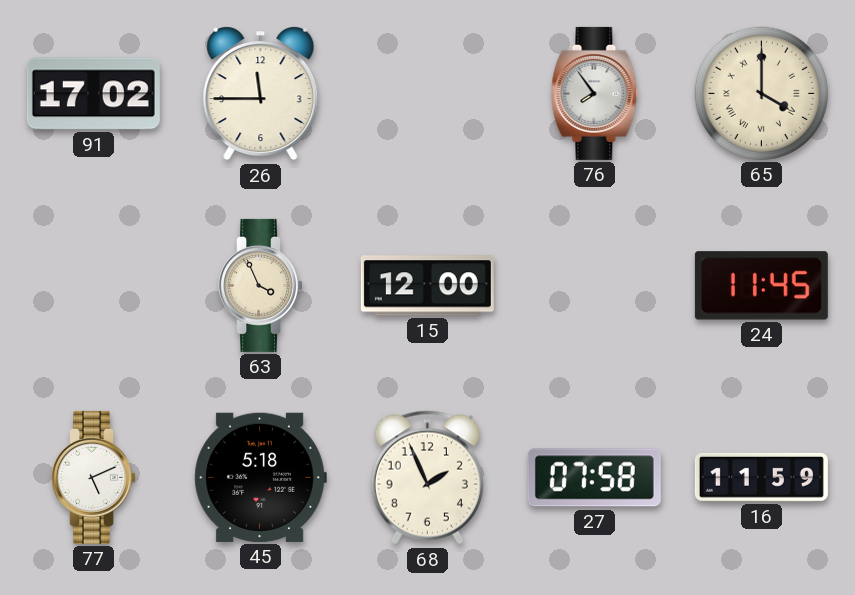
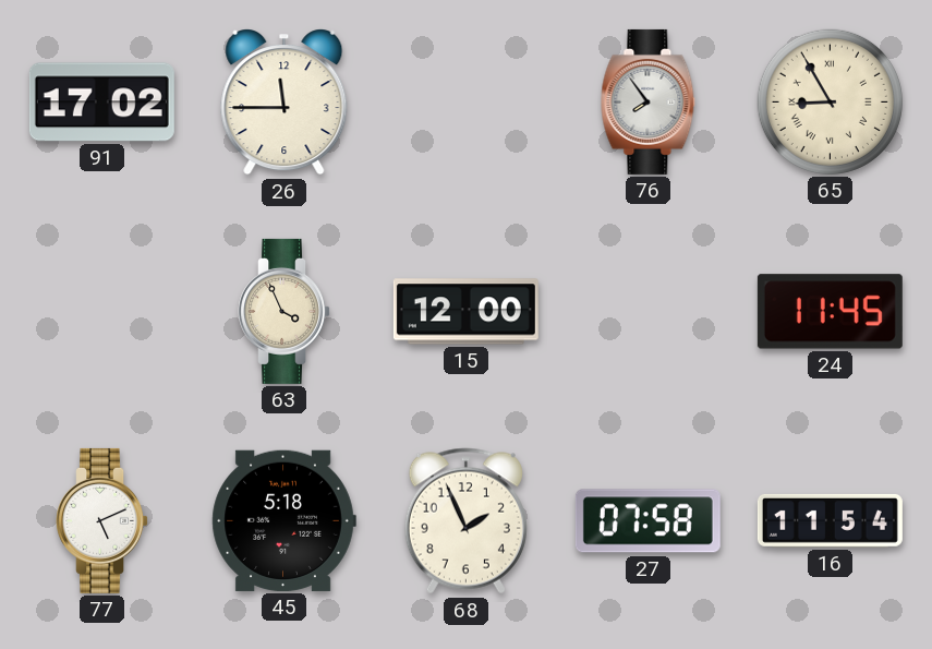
65: 4:00 -> 8:55 (830, 101)
16: 11:59 -> 11:54 (830, 520)
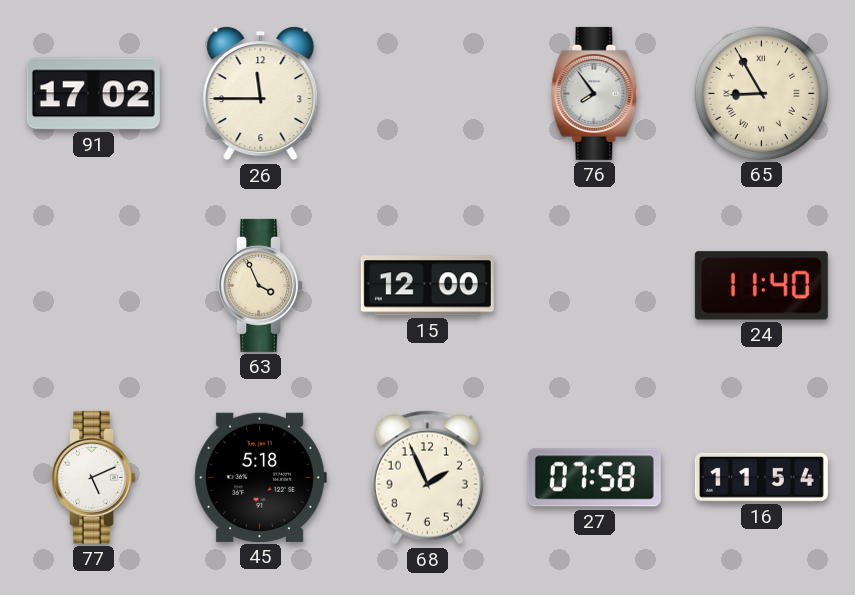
24: 11:45 -> 11:40 (761, 286)
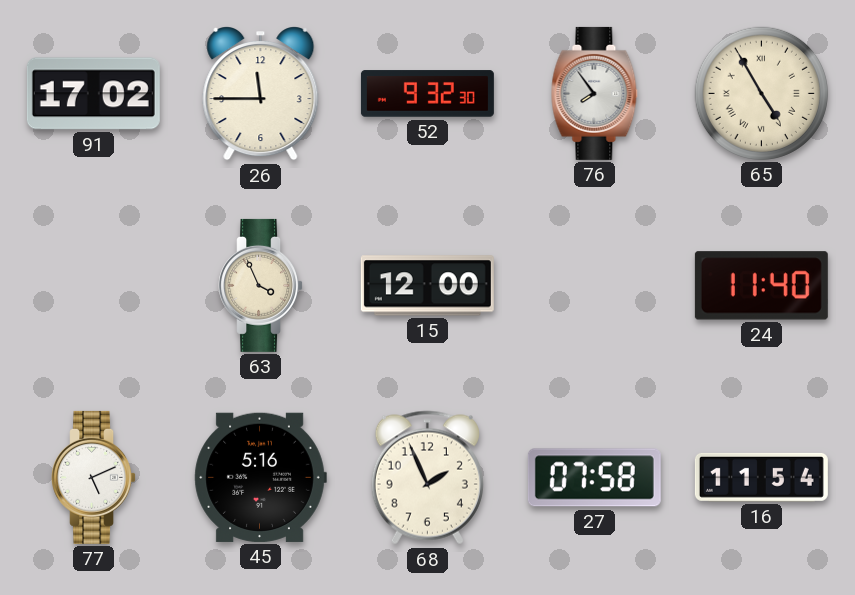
52: none -> 9:32 (427, 94)
65: 8:55 -> 4:55 (761, 93)
45: 5:18 -> 5:16 (260, 477)
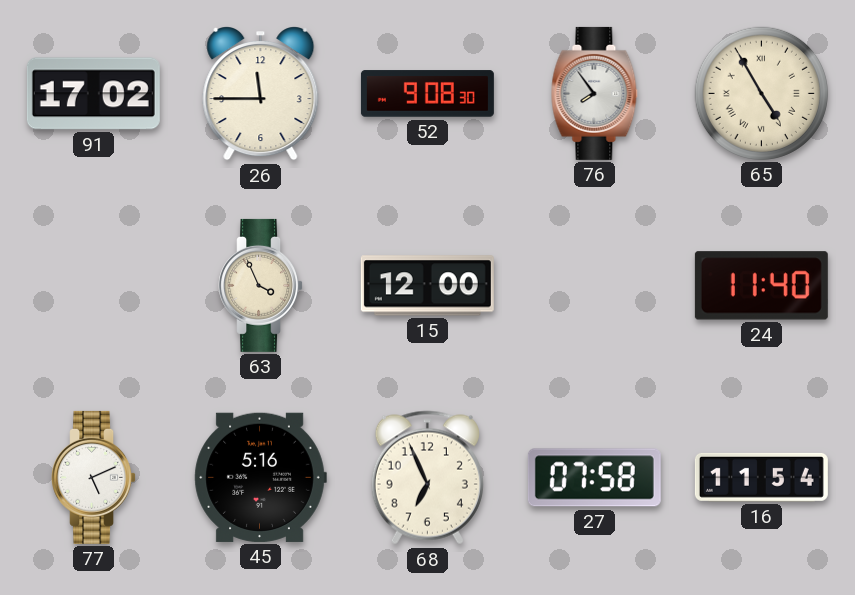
52: 9:32 -> 9:08 (427, 94)
68: 1:56 -> 6:56 (427, 478)
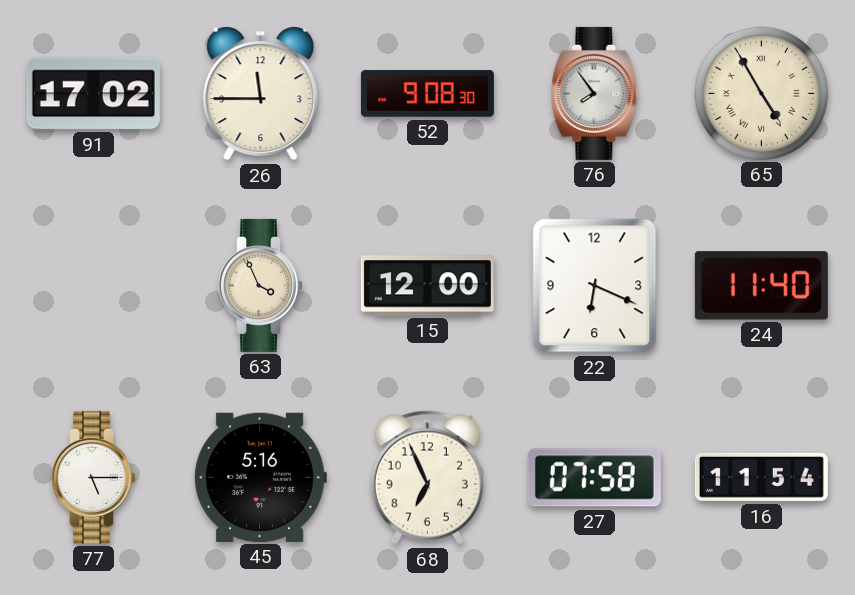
22: none -> 6:19 (595, 286)
77: 5:11 -> 5:15 (94, 477)
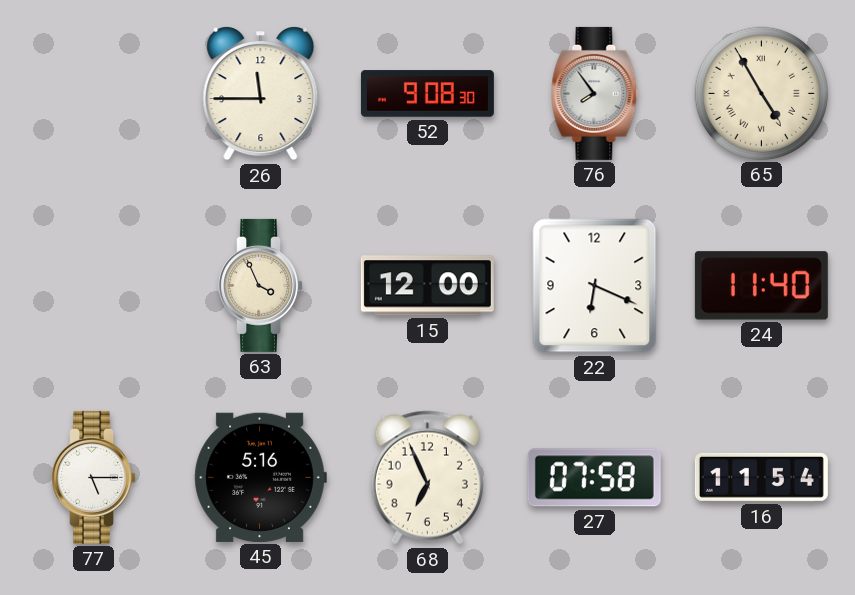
91: 17:02 -> none (93, 94)
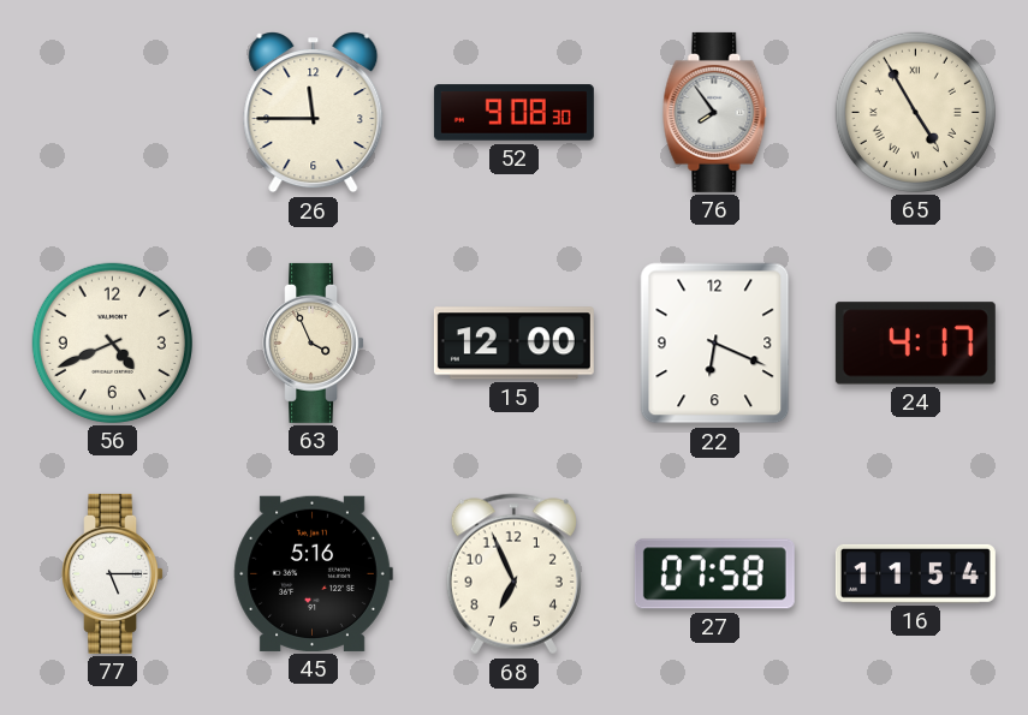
56: none -> 4:41 (112, 342)
24: 11:40 -> 4:17 (915, 344)
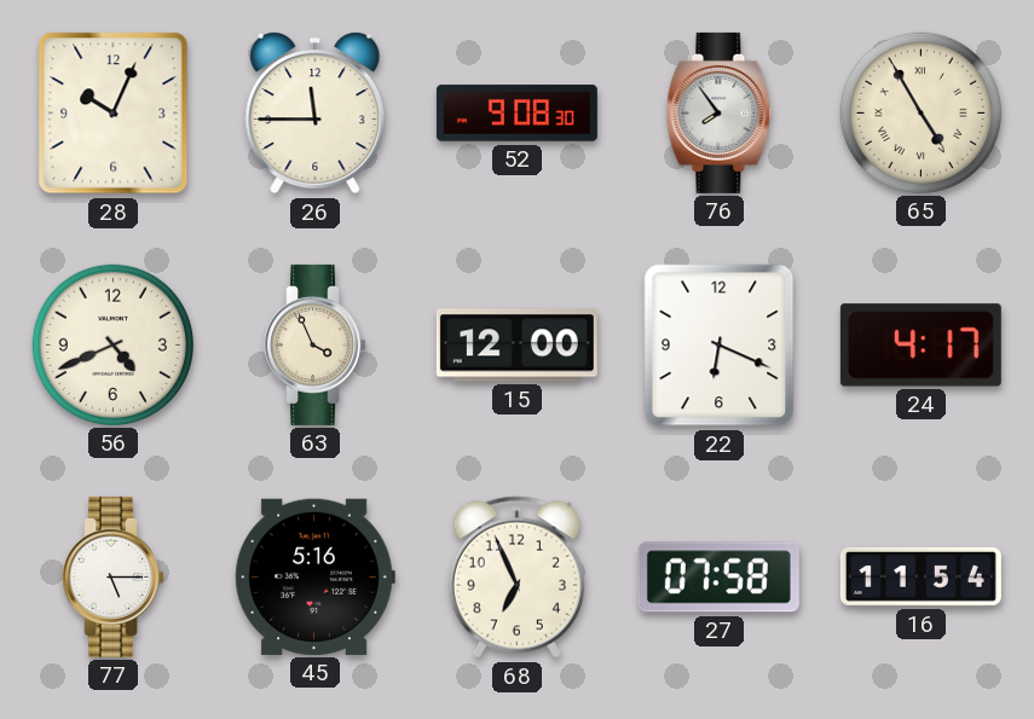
28: none -> 10:04 (114, 114)
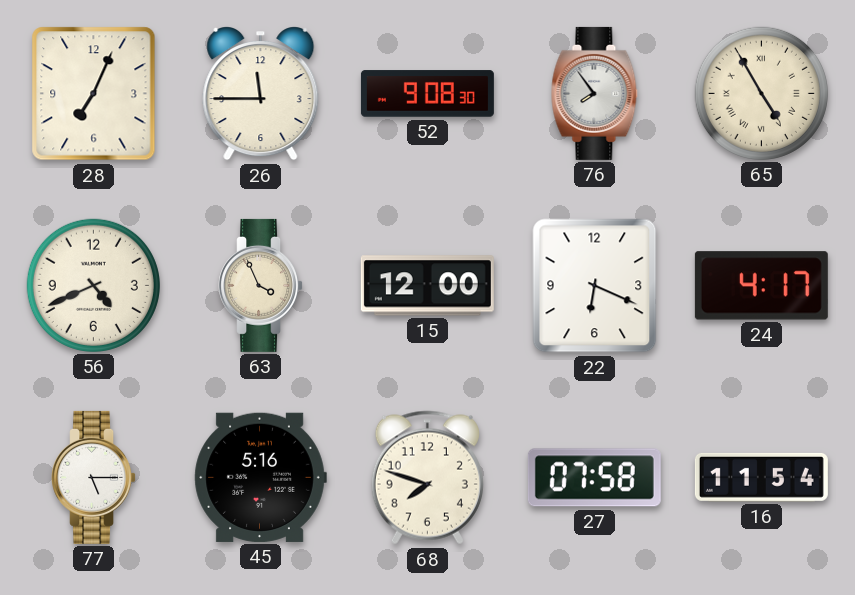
28: 10:04 -> 7:04 (94, 94)
68: 6:56 -> 7:48 (427, 478)
